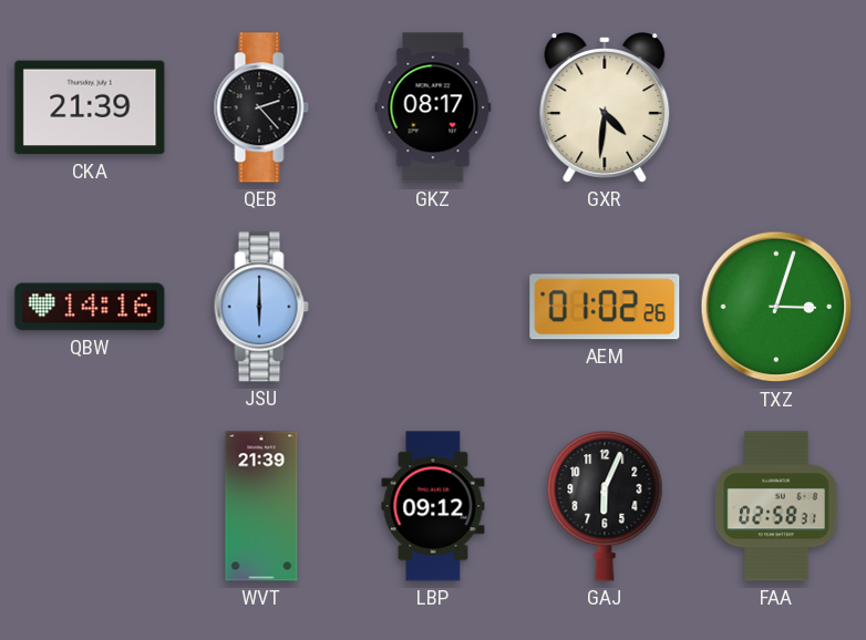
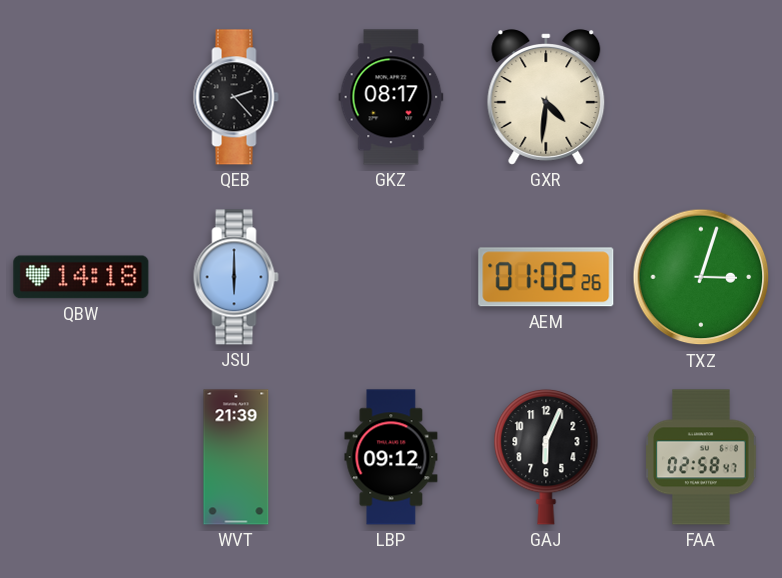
CKA: 21:39 -> none (90, 107)
QBW: 14:16 -> 14:18 (81, 277)
FAA: 02:58:31 -> 02:58:47 (701, 457)
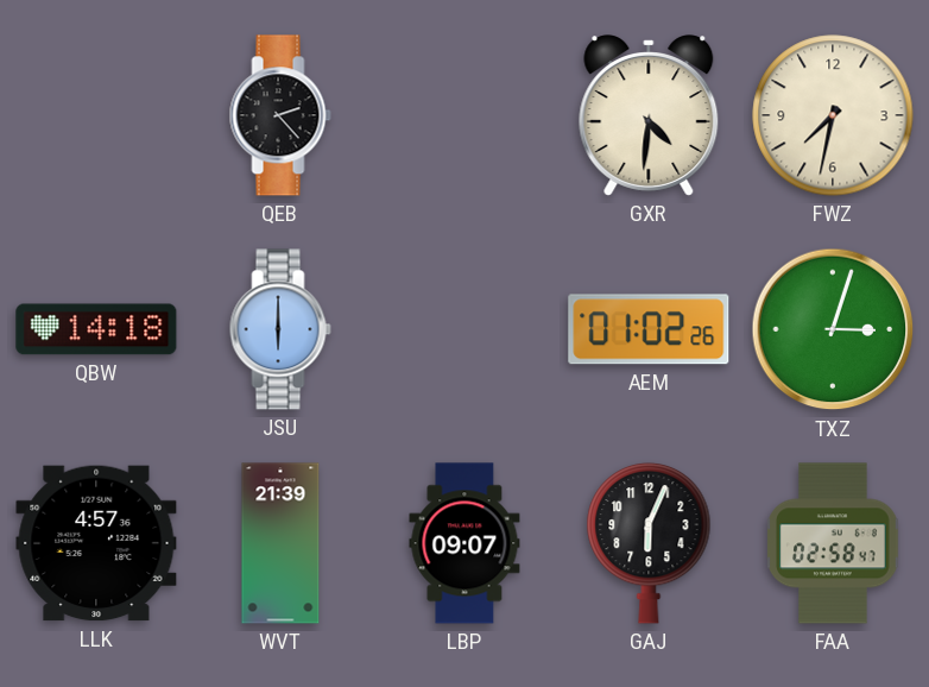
GKZ: 08:17 -> none (391, 97)
FWZ: none -> 7:32 (833, 115)
LLK: none -> 4:57 (96, 543)
LBP: 09:12 -> 09:07 (464, 543)
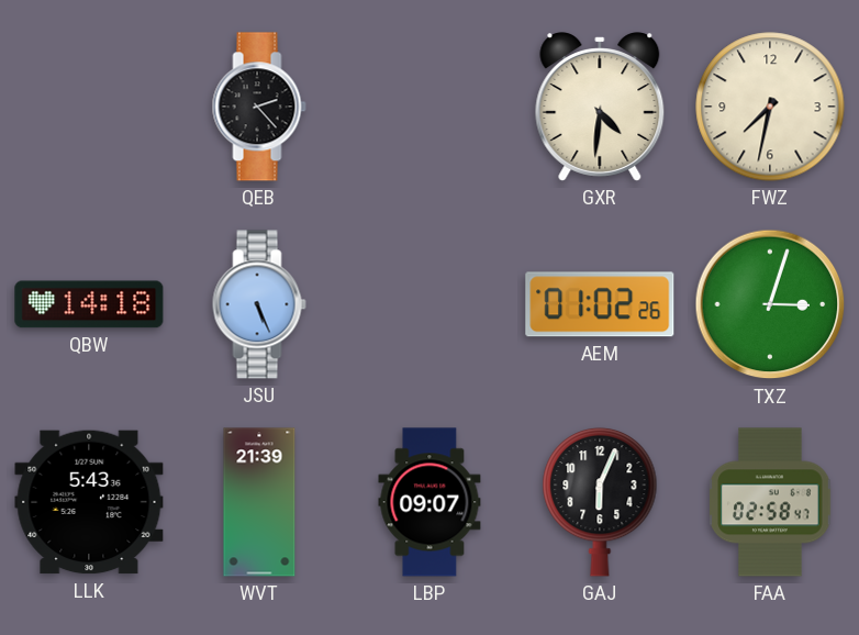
JSU: 6:00 -> 5:26 (259, 304)
LLK: 4:57 -> 5:43 (89, 502)
